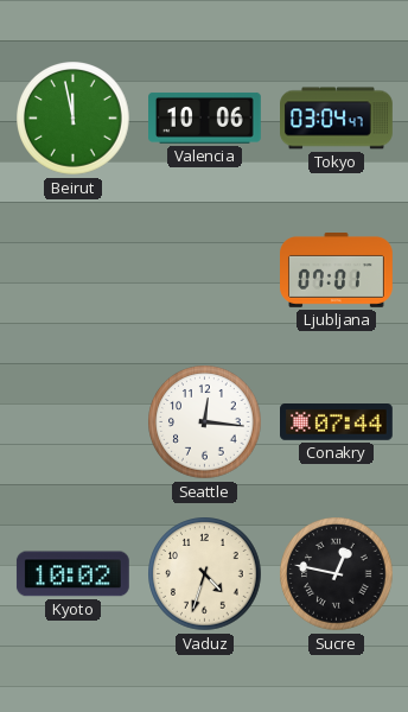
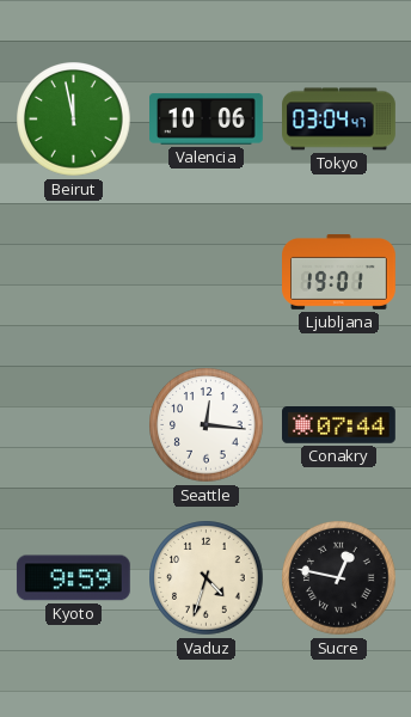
Ljubljana: 07:01 -> 19:01 (339, 272)
Kyoto: 10:02 -> 9:59 (73, 578)
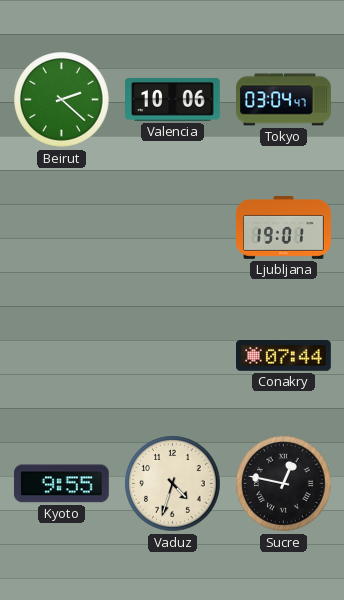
Beirut: 11:58 -> 2:22 (62, 100)
Seattle: 12:16 -> none (207, 425)
Kyoto: 9:59 -> 9:55 (61, 484)
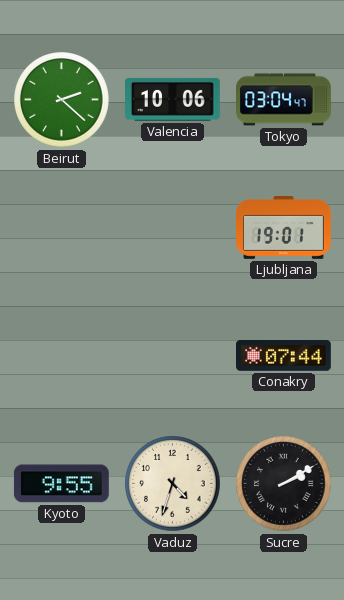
Sucre: 12:47 -> 2:10 (284, 484)
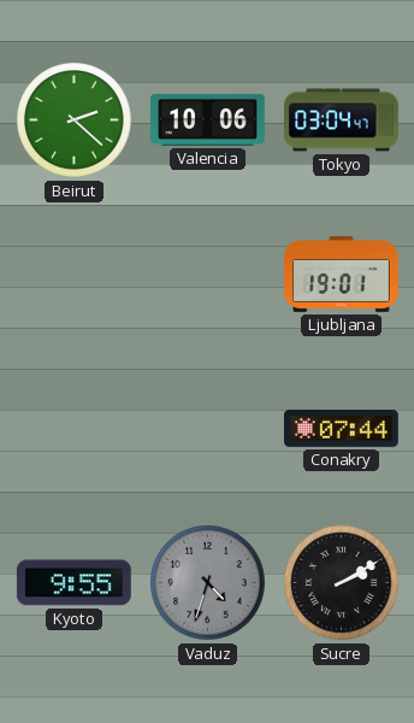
Vaduz dial: cream -> grey (208, 583)
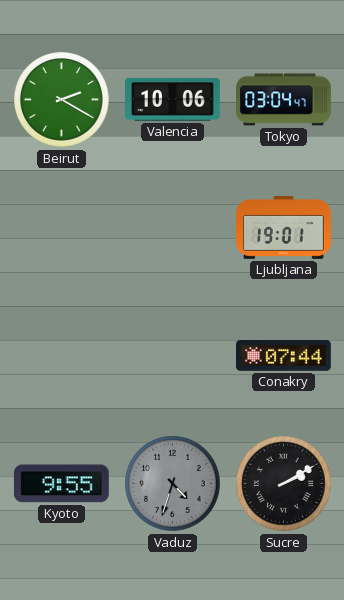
Beirut: 2:22 -> 2:20 (62, 100)
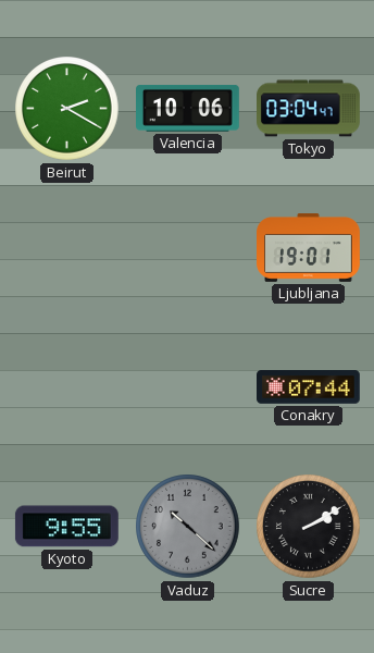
Vaduz: 4:33 -> 10:22 (188, 527)
